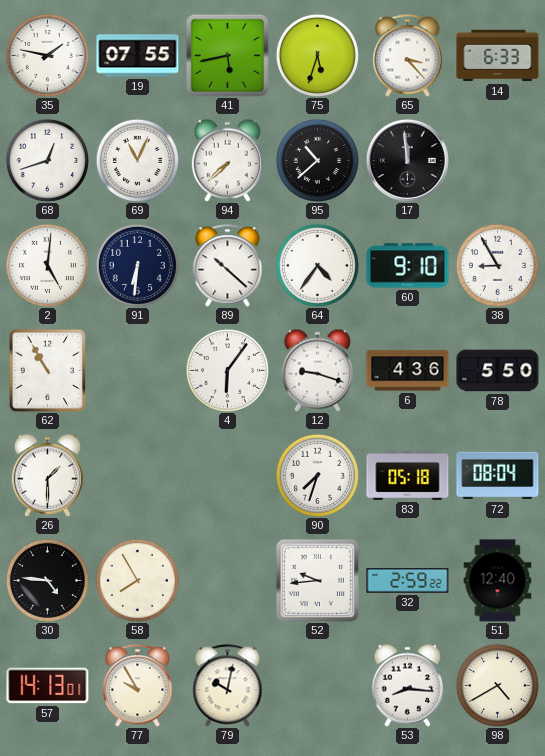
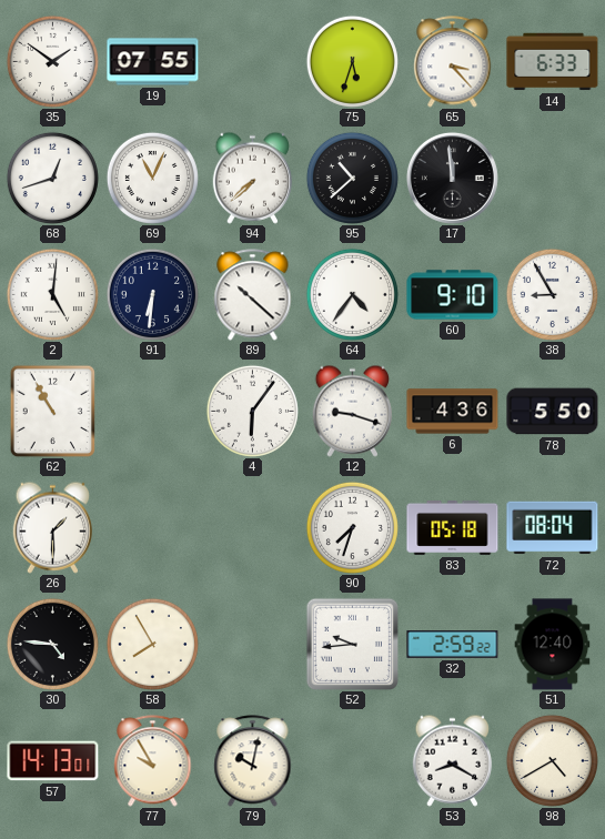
35: 1:47 -> 1:51 (52, 61)
41: 5:43 -> none (227, 55)
53: 8:16 -> 8:20 (452, 760)
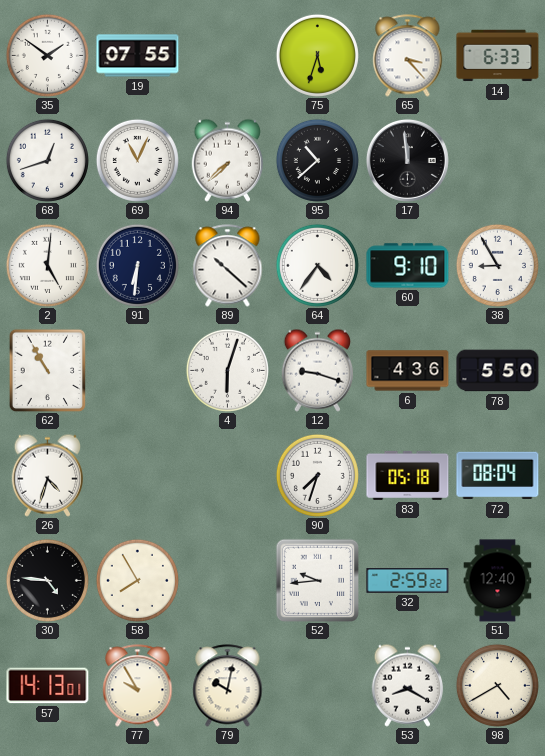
4: 6:06 -> 6:03 (227, 370)
26: 1:30 -> 4:33 (47, 475)
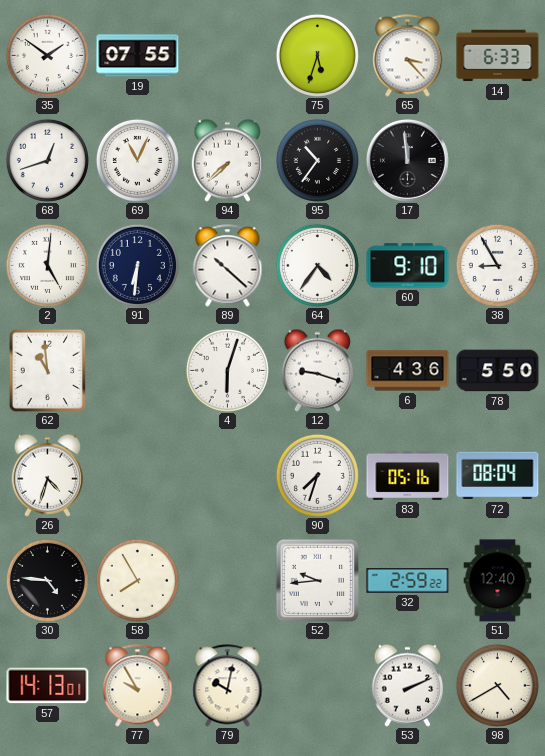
95: 10:38 -> 10:36 (317, 160)
62: 10:55 -> 10:59 (48, 370)
83: 05:18 -> 05:16 (408, 475)
53: 8:20 -> 2:11 (407, 685)
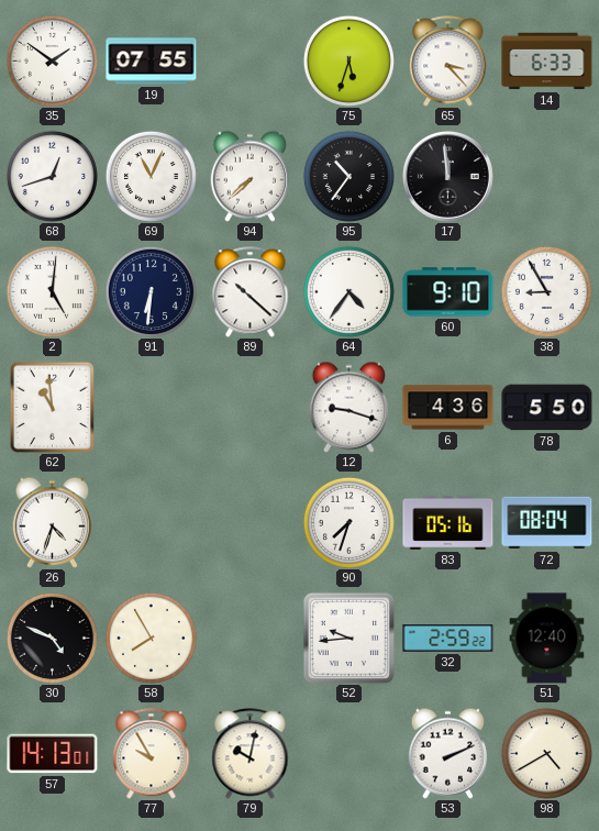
4: 6:03 -> none (227, 370)
30: 4:46 -> 4:49 (52, 638)
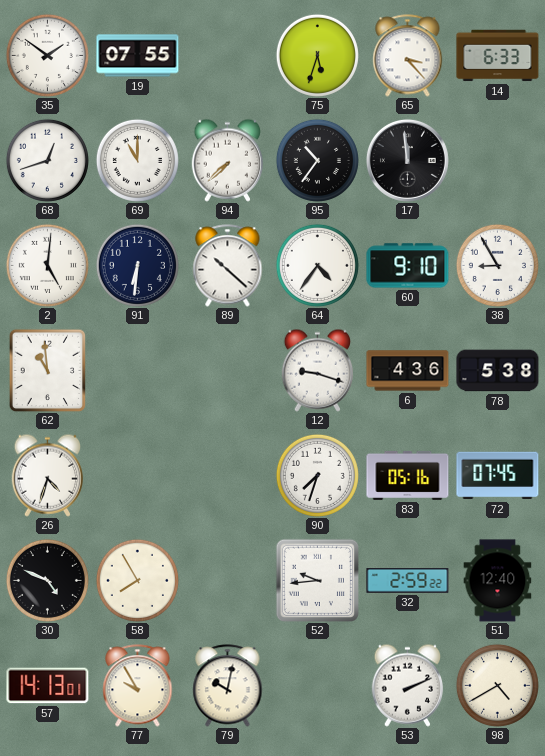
69: 11:04 -> 11:00 (137, 160)
78: 5:50 -> 5:38 (498, 371)
72: 08:04 -> 07:45 (498, 476)
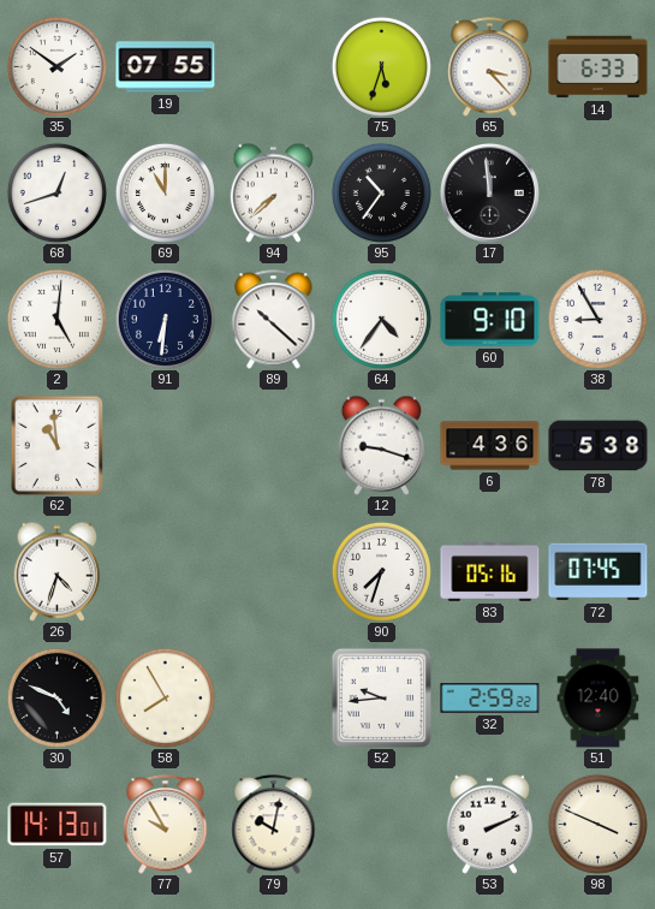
98: 4:40 -> 3:49 (597, 824)
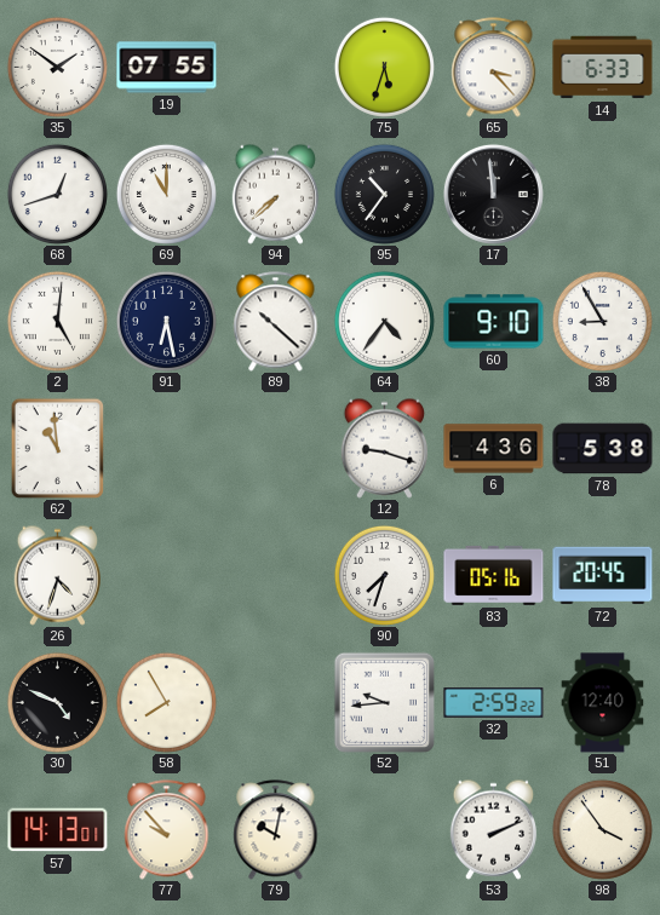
91: 6:31 -> 6:28 (166, 321)
72: 07:45 -> 20:45 (603, 576)
77: 9:55 -> 9:53 (167, 830)
98: 3:49 -> 3:54 (602, 829)
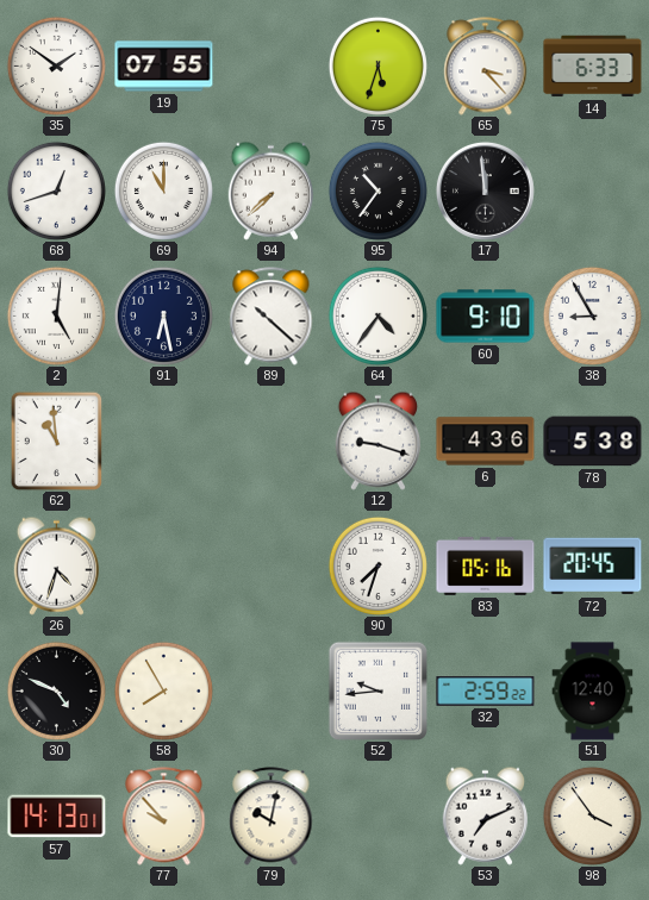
53: 2:11 -> 7:11 (485, 815)
